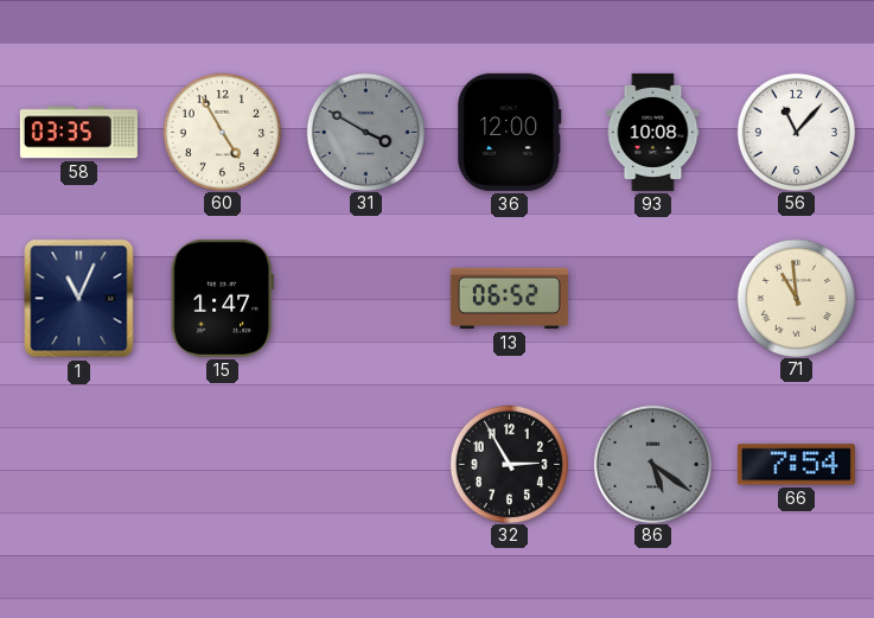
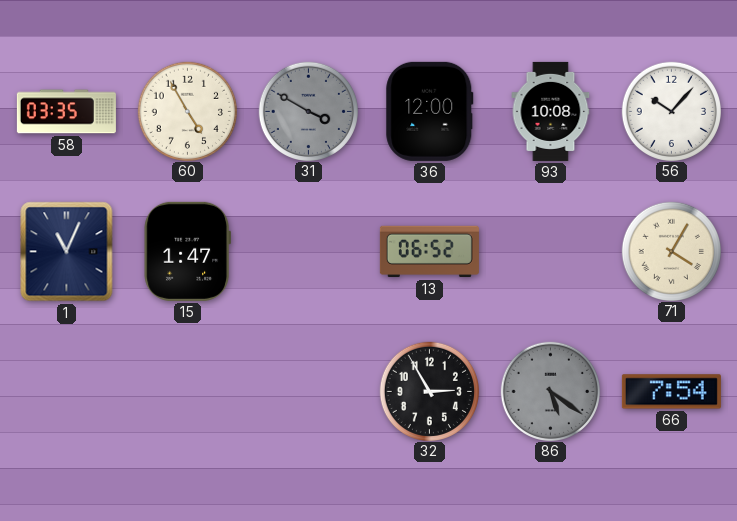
56: 11:07 -> 10:07 (671, 111)
71: 10:59 -> 4:05 (671, 251)
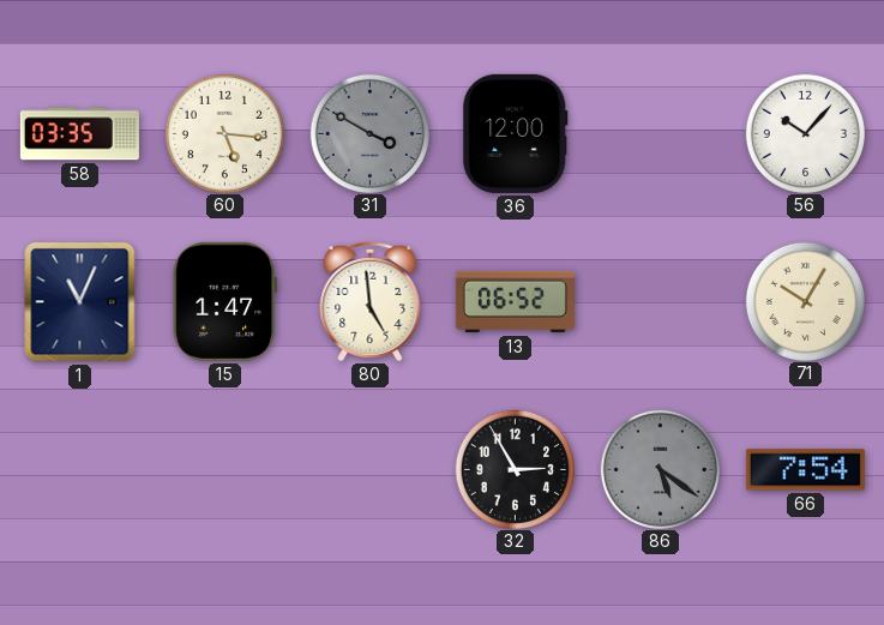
60: 4:55 -> 5:16 (224, 133)
93: 10:08 -> none (551, 111)
80: none -> 4:59 (371, 301)
71: 4:05 -> 10:05 (805, 301)
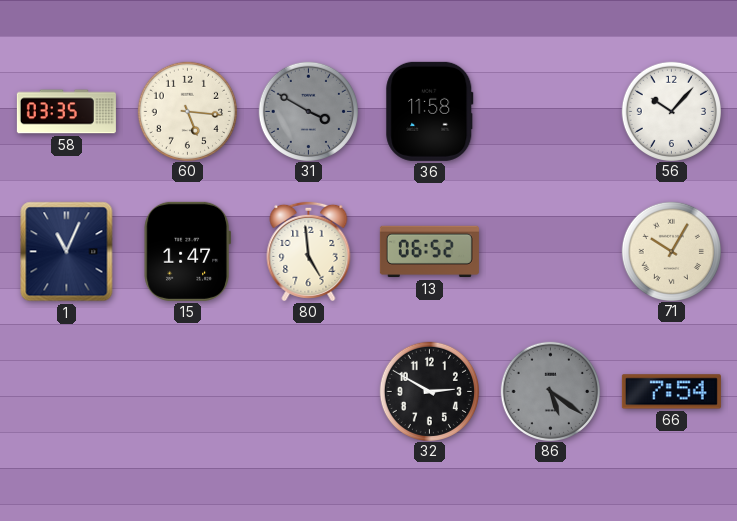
36: 12:00 -> 11:58 (430, 111)
32: 2:55 -> 2:50 (429, 391)
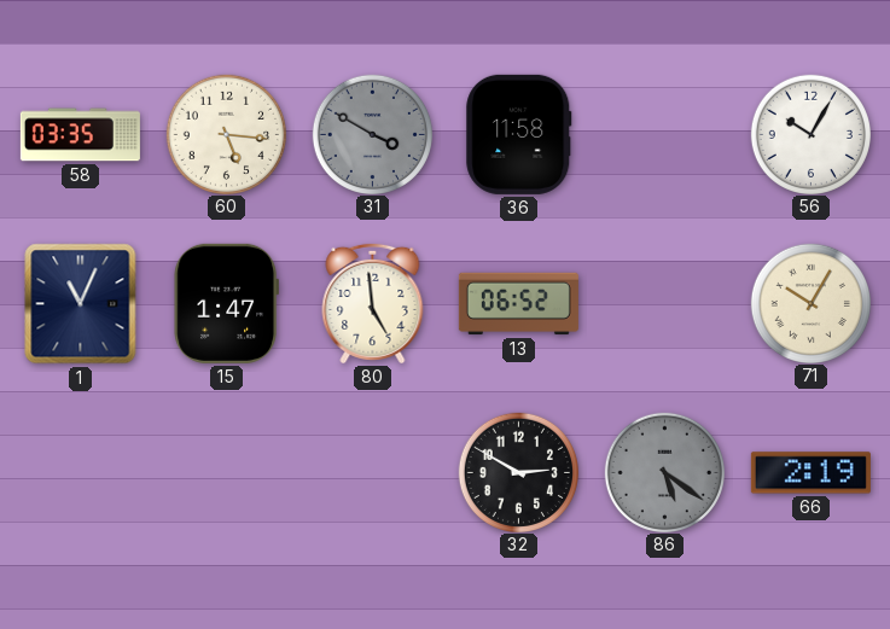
56: 10:07 -> 10:05 (810, 134)
66: 7:54 -> 2:19 (810, 473)
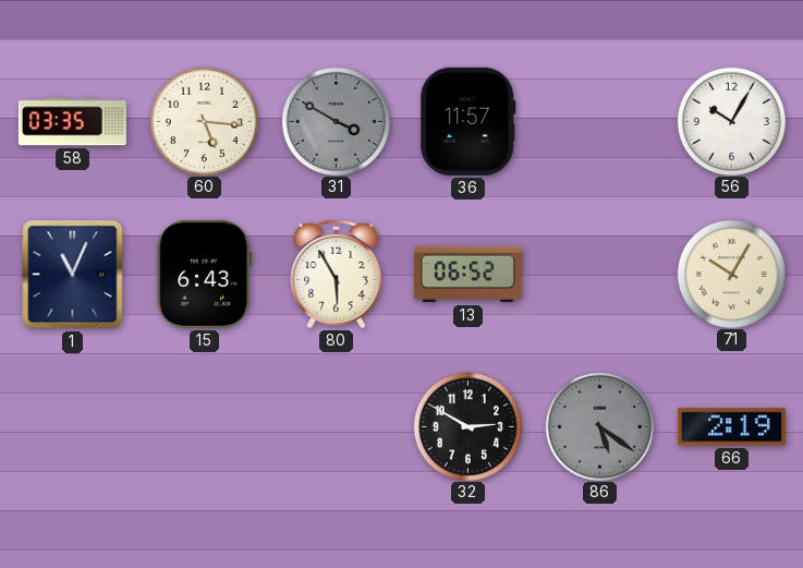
36: 11:58 -> 11:57 (469, 121)
15: 1:47 -> 6:43 (204, 274)
80: 4:59 -> 5:55 (337, 274)
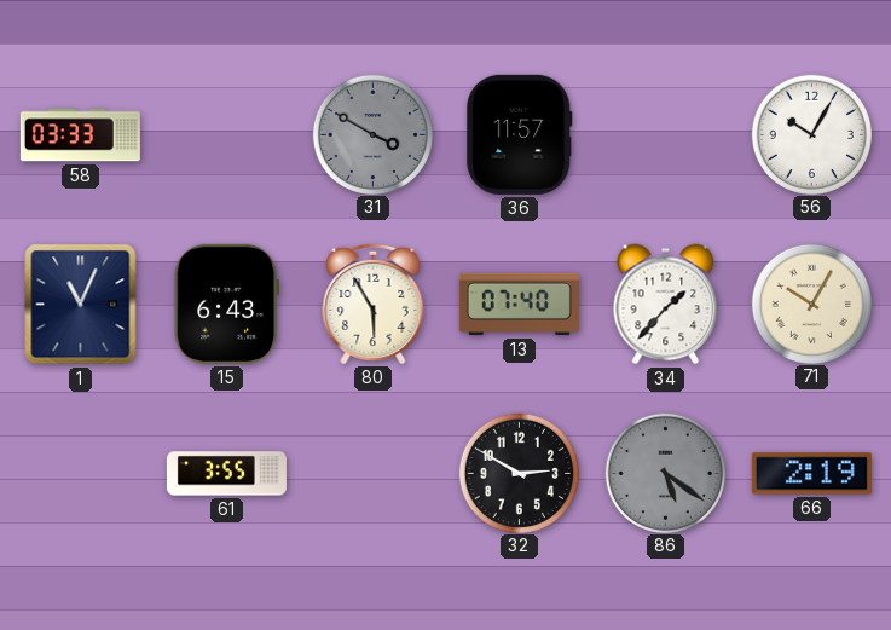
58: 03:35 -> 03:33 (80, 135)
60: 5:16 -> none (204, 121)
13: 06:52 -> 07:40 (519, 305)
34: none -> 1:37 (666, 305)
61: none -> 3:55 (226, 474)
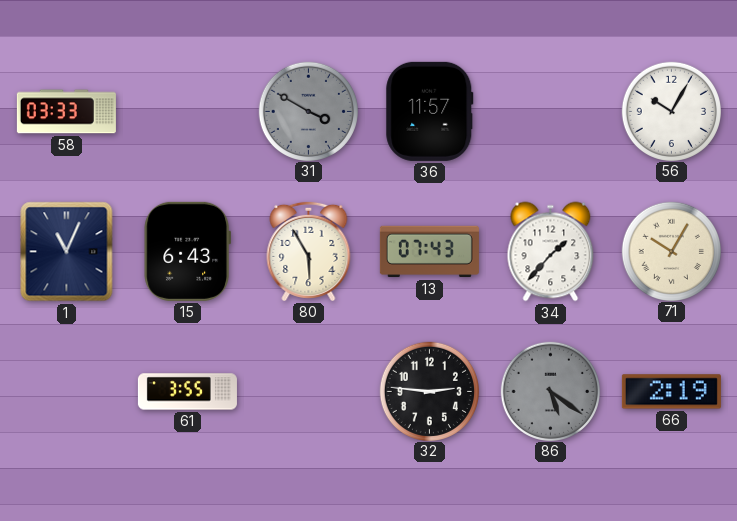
13: 07:40 -> 07:43 (429, 252)
32: 2:50 -> 2:46 (429, 391)
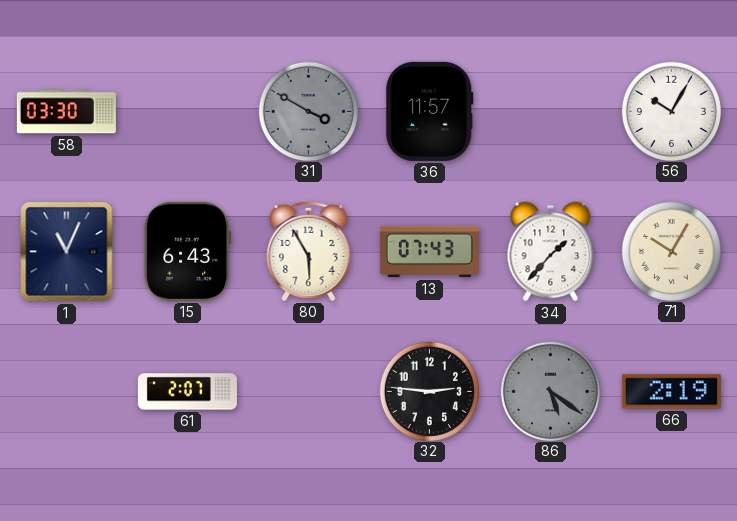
58: 03:33 -> 03:30 (66, 112)
61: 3:55 -> 2:07 (187, 392)
